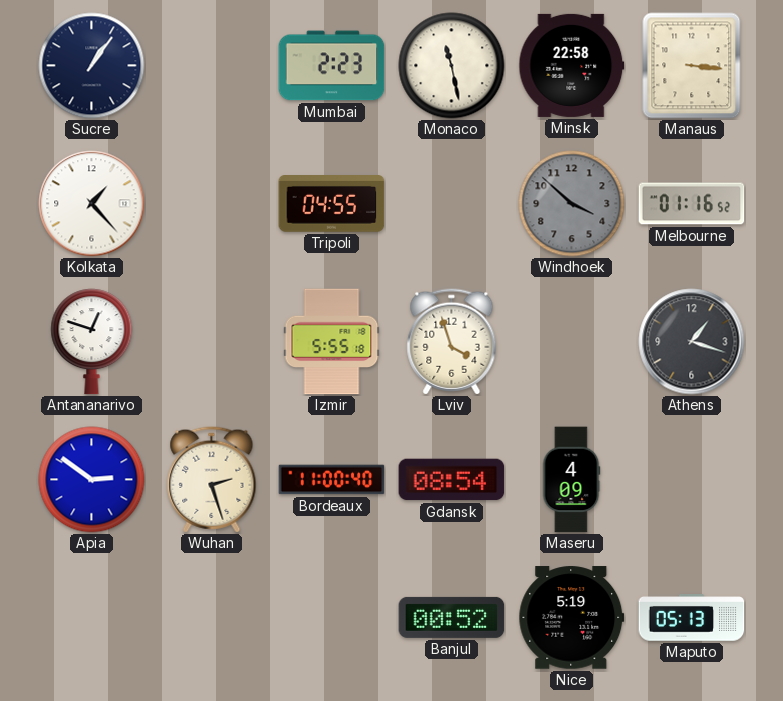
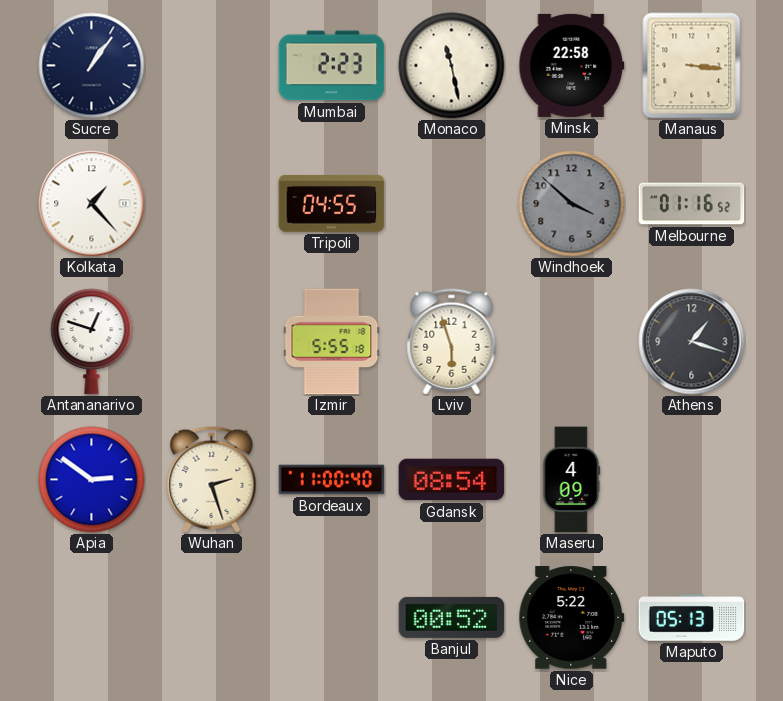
Lviv: 3:57 -> 5:57 (452, 342)
Nice: 5:19 -> 5:22 (572, 618)
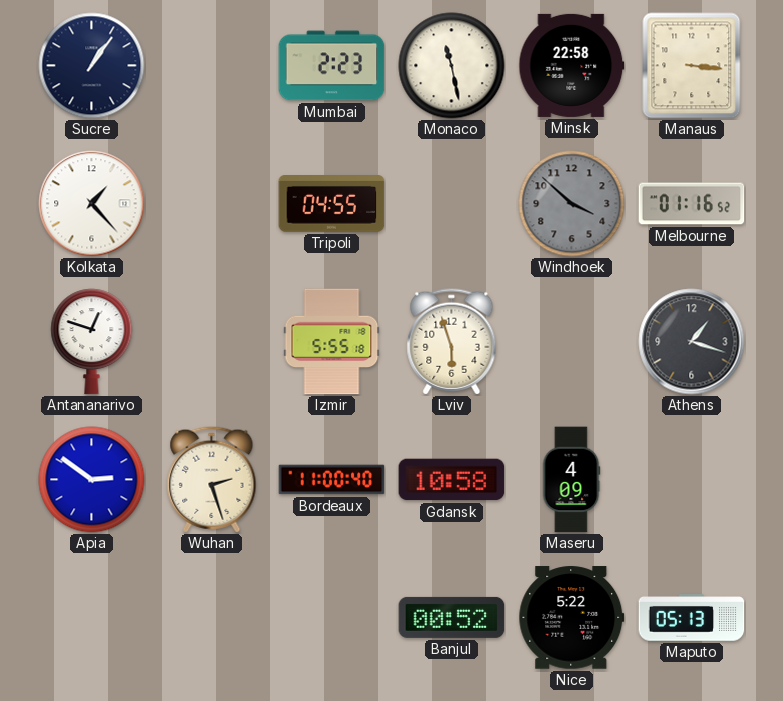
Gdansk: 08:54 -> 10:58 (452, 480)
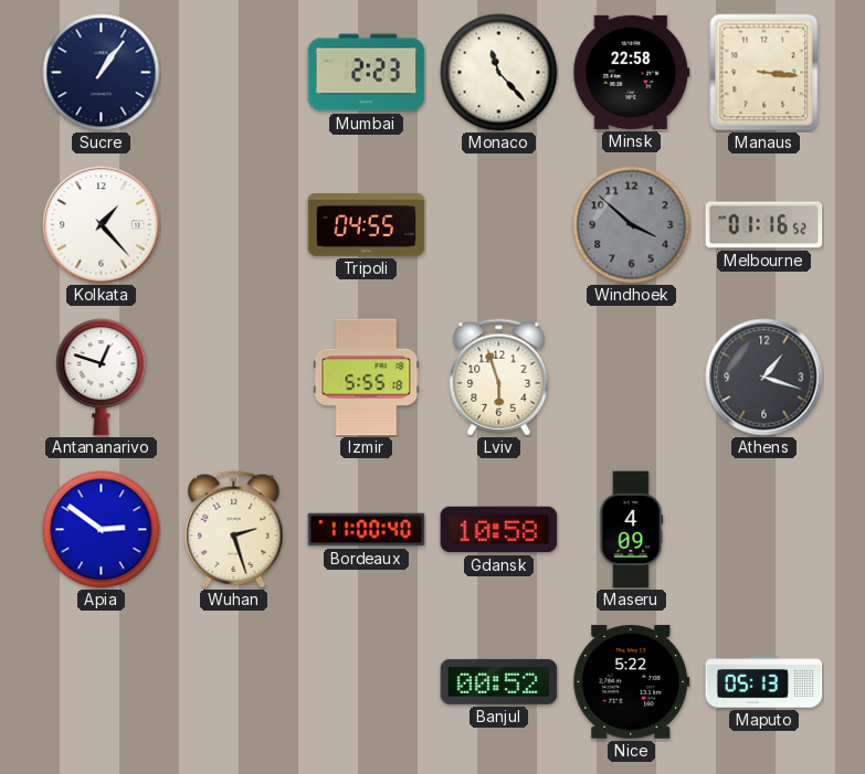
Monaco: 11:28 -> 11:23 (499, 73)
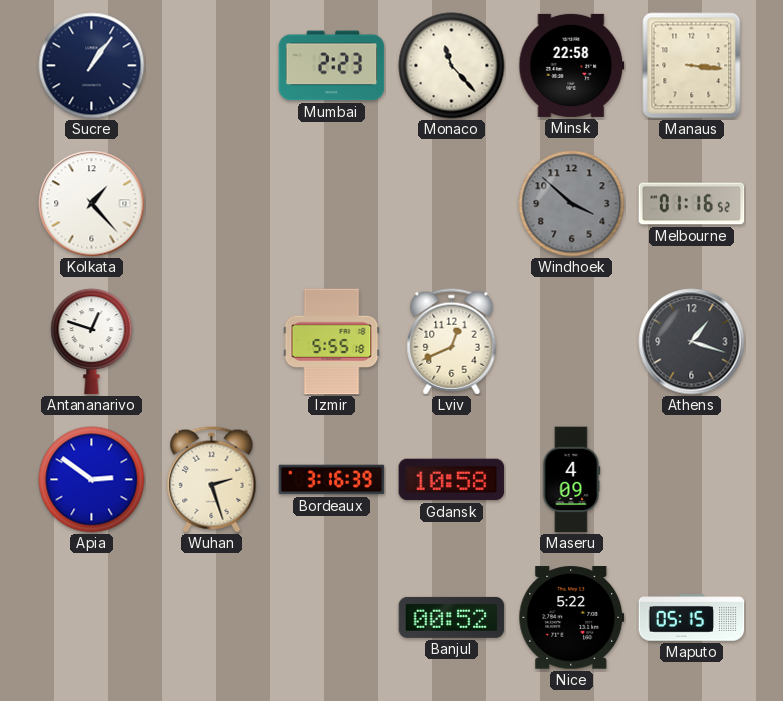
Tripoli: 04:55 -> none (367, 225)
Lviv: 5:57 -> 12:41 (452, 342)
Bordeaux: 11:00 -> 3:16 (332, 480)
Maputo: 05:13 -> 05:15 (692, 618)
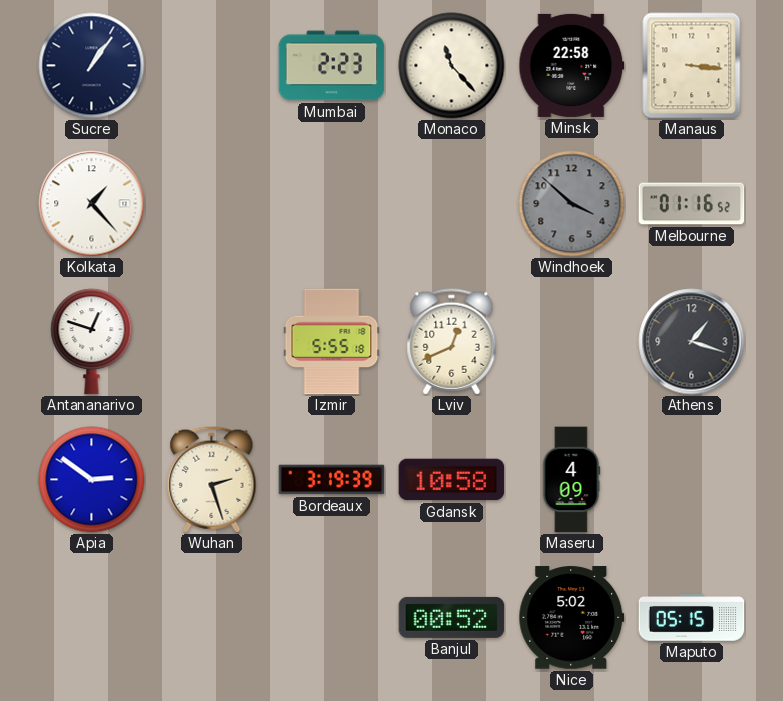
Bordeaux: 3:16 -> 3:19 (332, 480)
Nice: 5:22 -> 5:02 (572, 618)
